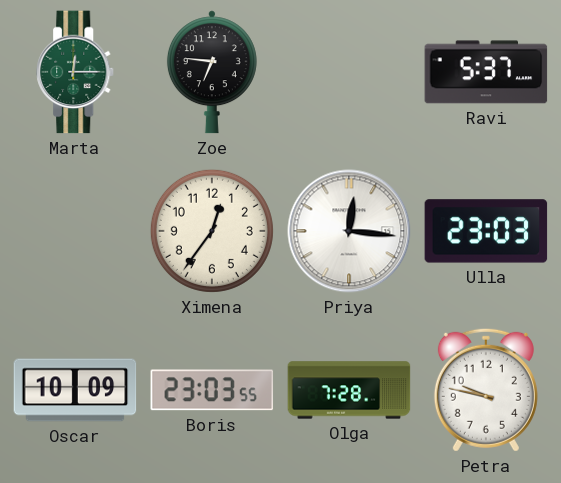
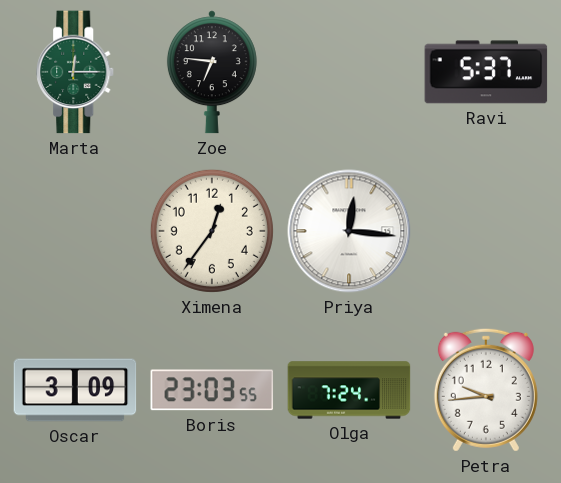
Ulla: 23:03 -> none (486, 231)
Oscar: 10:09 -> 3:09 (75, 390)
Olga: 7:28 -> 7:24 (349, 390)
Petra: 9:47 -> 9:44 (486, 390)
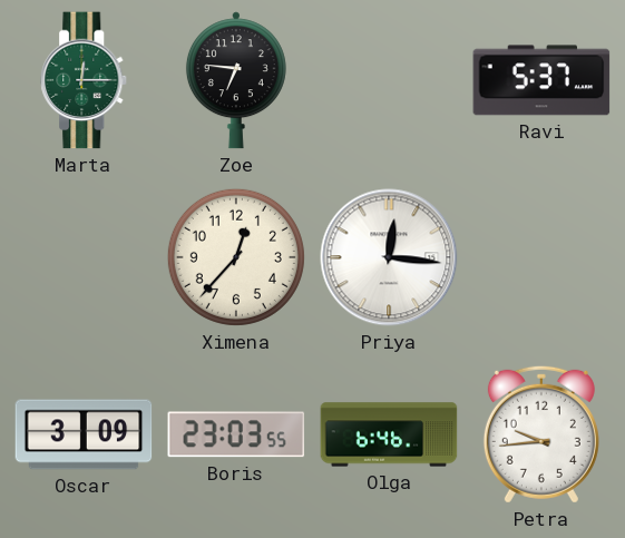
Ximena: 12:36 -> 12:37 (236, 257)
Olga: 7:24 -> 6:46 (389, 434)
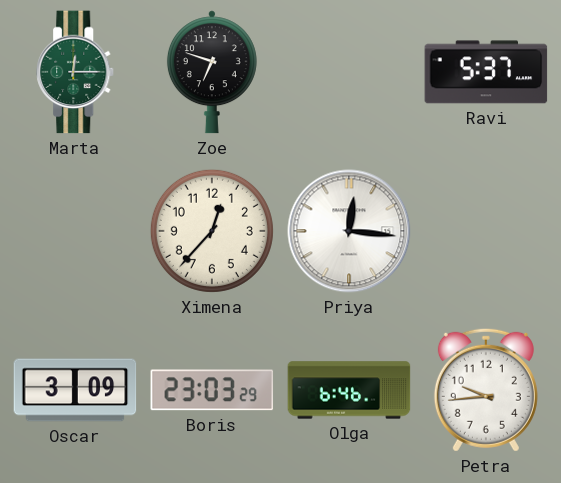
Zoe: 6:46 -> 6:48 (212, 72)
Boris: 23:03:55 -> 23:03:29 (212, 390)
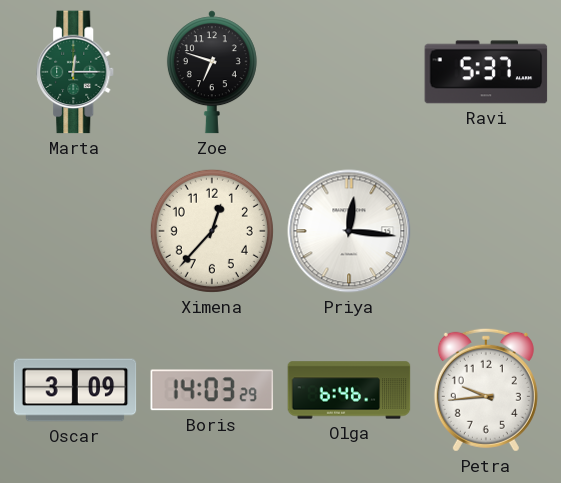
Boris: 23:03 -> 14:03 (212, 390)
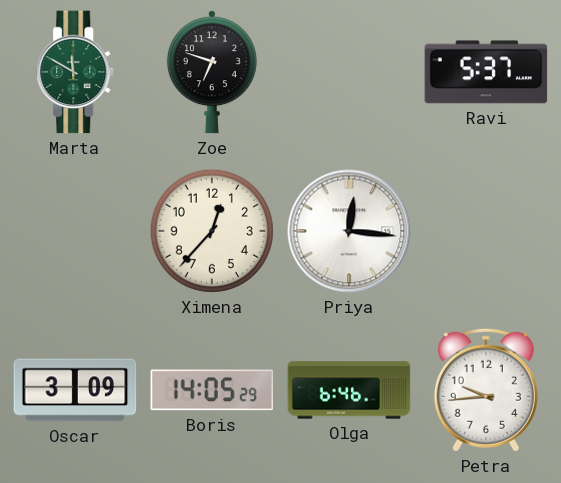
Marta: 12:15 -> 11:50 (76, 72)
Boris: 14:03 -> 14:05 (212, 390)
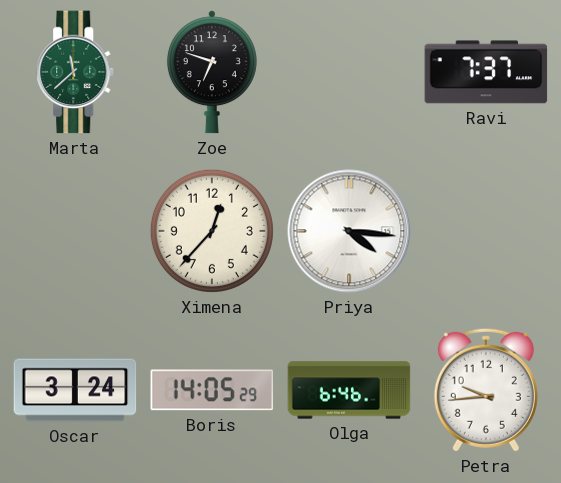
Marta: 11:50 -> 11:38 (76, 72)
Ravi: 5:37 -> 7:37 (486, 72)
Priya: 12:16 -> 4:16 (349, 231)
Oscar: 3:09 -> 3:24 (75, 390)
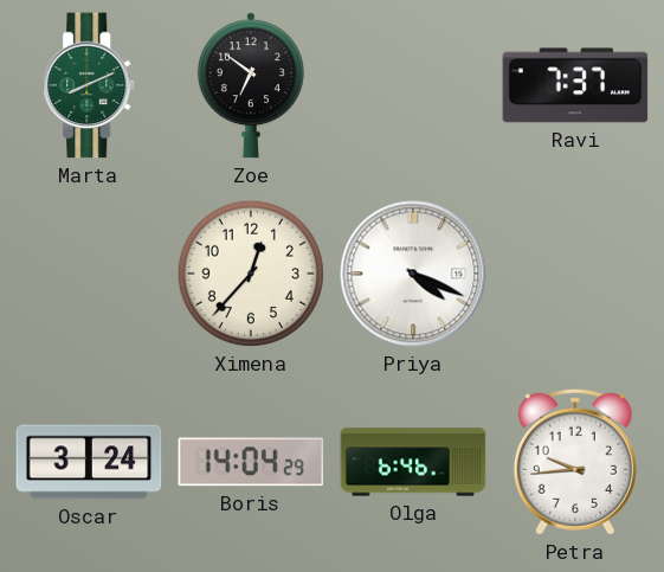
Marta: 11:38 -> 8:11 (90, 85)
Zoe: 6:48 -> 6:51 (251, 85)
Priya: 4:16 -> 4:19 (413, 274)
Boris: 14:05 -> 14:04 (251, 462)
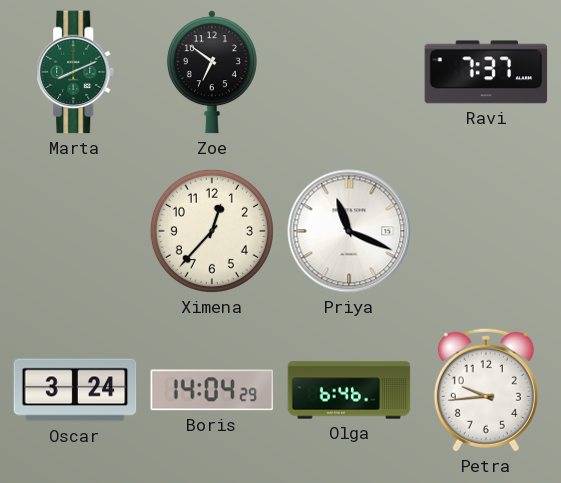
Priya: 4:19 -> 11:19 (349, 231)
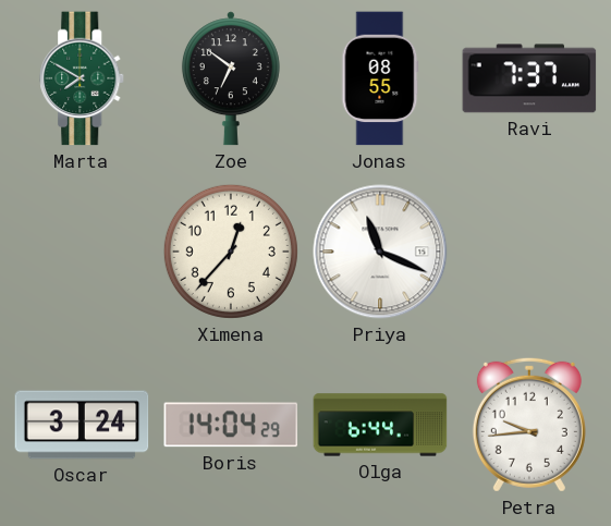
Marta: 8:11 -> 7:50 (83, 78)
Jonas: none -> 08:55 (380, 78)
Olga: 6:46 -> 6:44 (380, 425)
